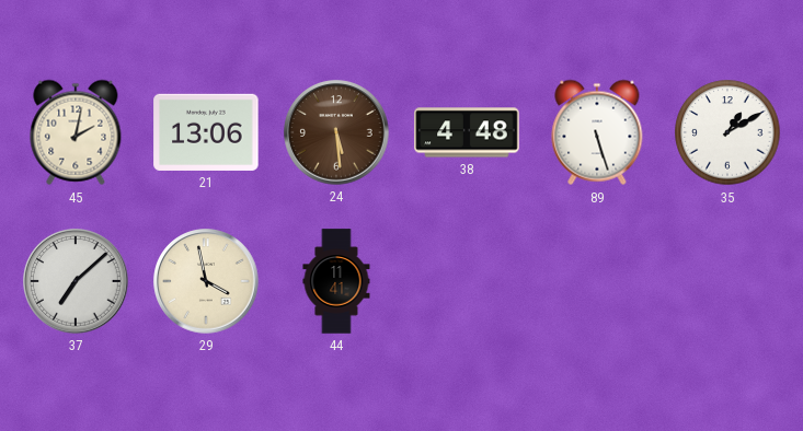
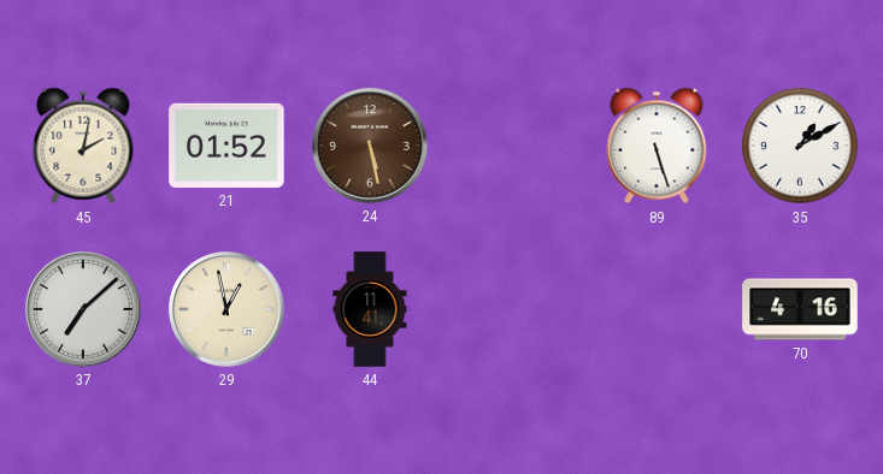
21: 13:06 -> 01:52 (226, 146)
24: 5:29 -> 5:28 (370, 146)
38: 4:48 -> none (467, 132)
29: 3:58 -> 12:58 (226, 309)
70: none -> 4:16 (800, 309)
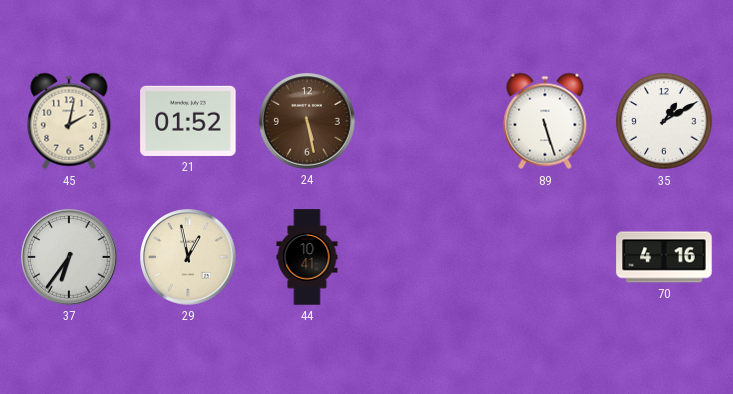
37: 7:08 -> 6:36 (69, 257)
44: 11:41 -> 10:41 (307, 257)
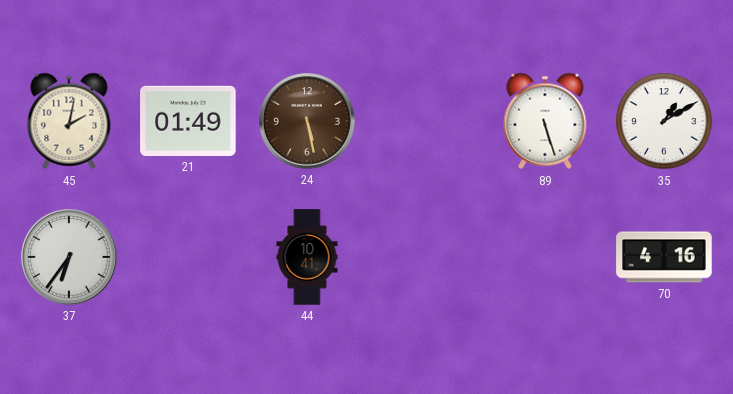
21: 01:52 -> 01:49 (188, 121)
29: 12:58 -> none (188, 257)
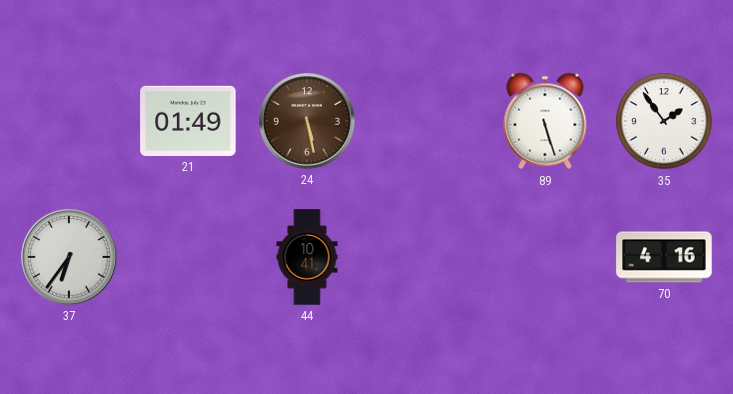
45: 2:02 -> none (69, 121)
35: 1:10 -> 1:54 (664, 121)
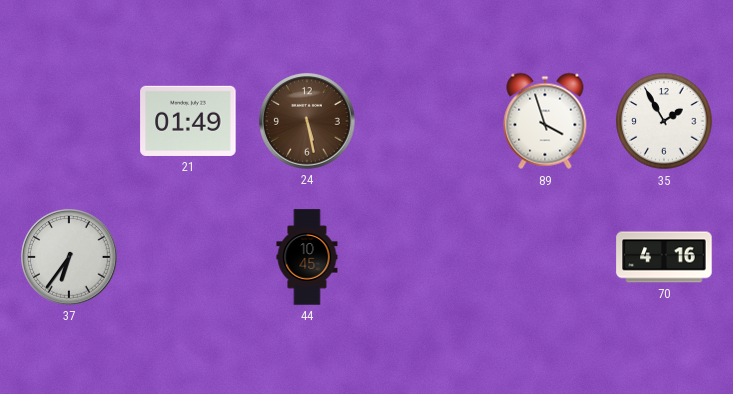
89: 5:27 -> 3:57 (545, 121)
35: 1:54 -> 1:55 (664, 121)
44: 10:41 -> 10:45 (307, 257)
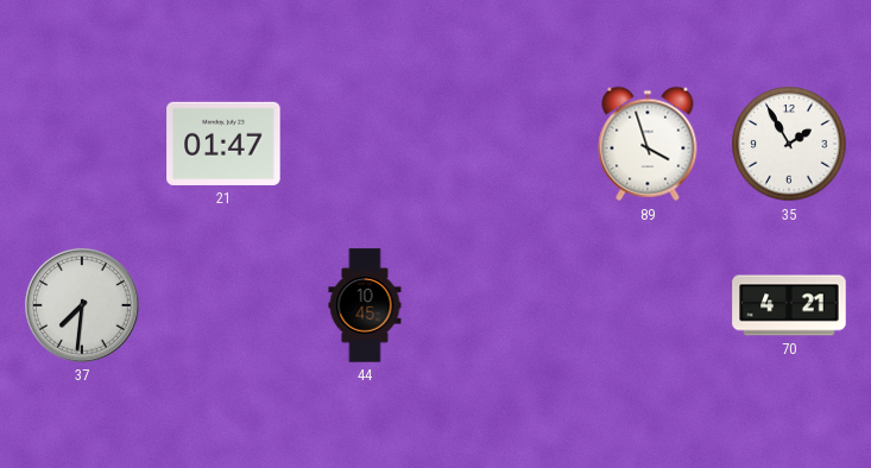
21: 01:49 -> 01:47 (223, 144)
24: 5:28 -> none (307, 121)
37: 6:36 -> 7:31 (82, 305)
70: 4:16 -> 4:21 (789, 305)
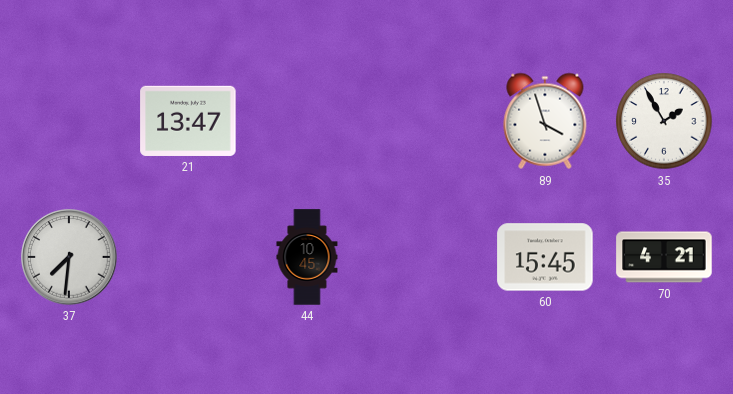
21: 01:47 -> 13:47 (188, 121)
60: none -> 15:45 (545, 257)
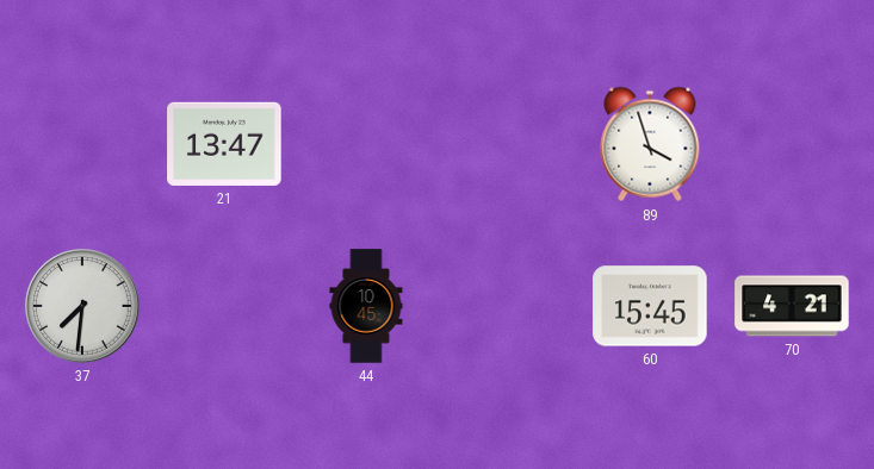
35: 1:55 -> none (664, 121)
